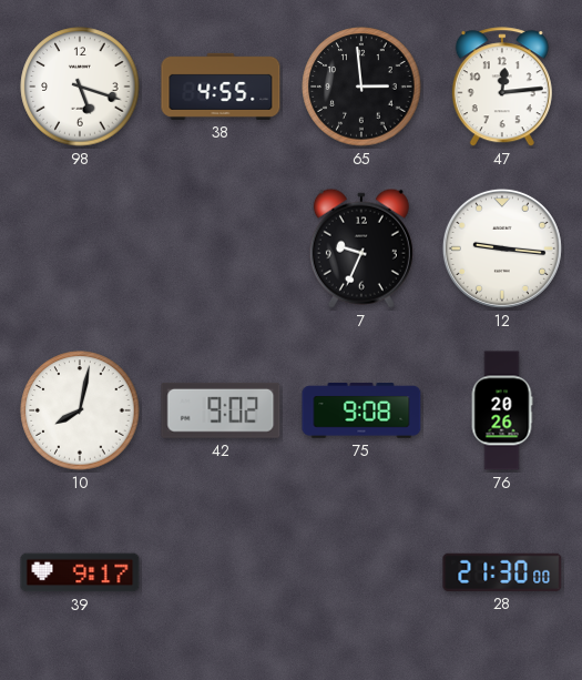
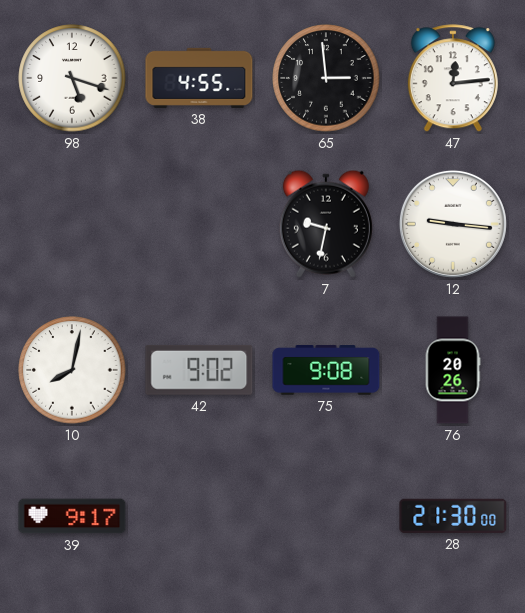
7: 9:34 -> 9:32 (326, 224)
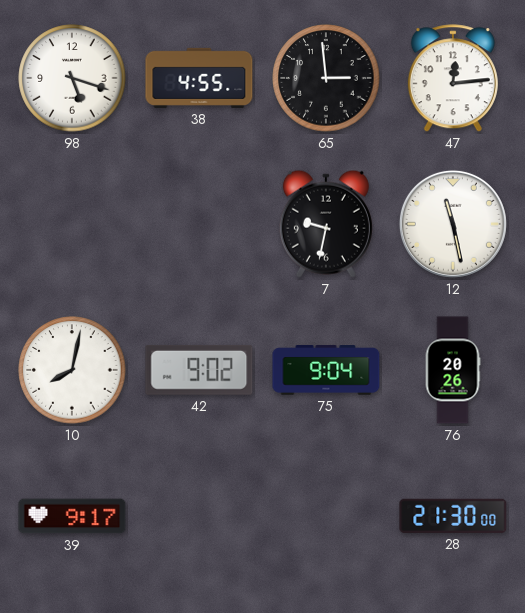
12: 9:16 -> 11:28 (453, 224)
75: 9:08 -> 9:04 (326, 370)
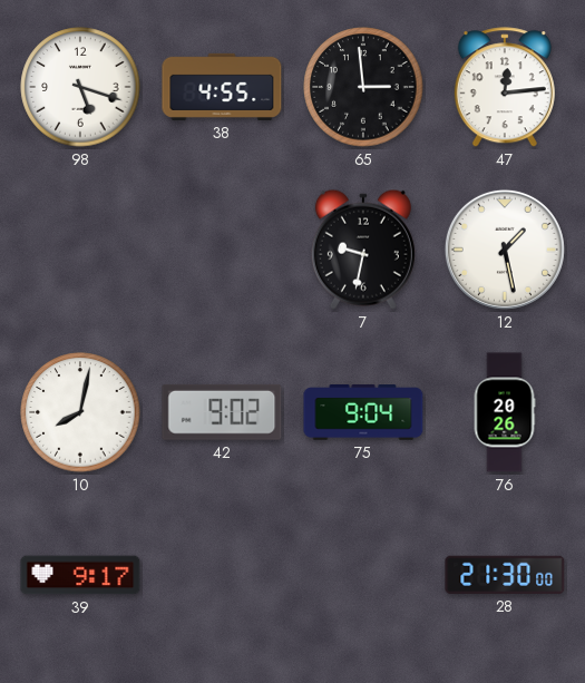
12: 11:28 -> 1:28 (505, 250)
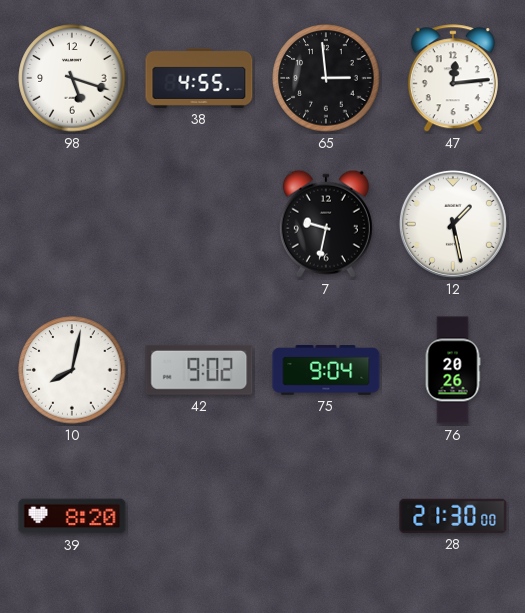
39: 9:17 -> 8:20 (72, 516)
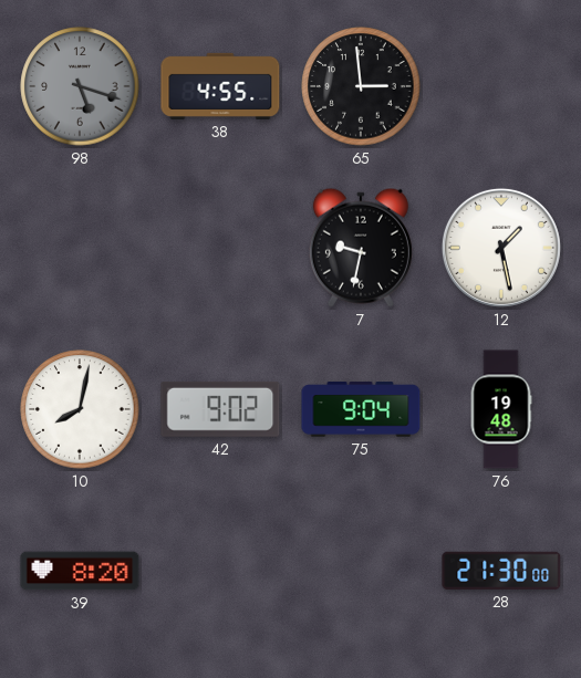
98 dial: white -> grey (80, 86)
47: 12:14 -> none (453, 79)
76: 20:26 -> 19:48 (501, 409)
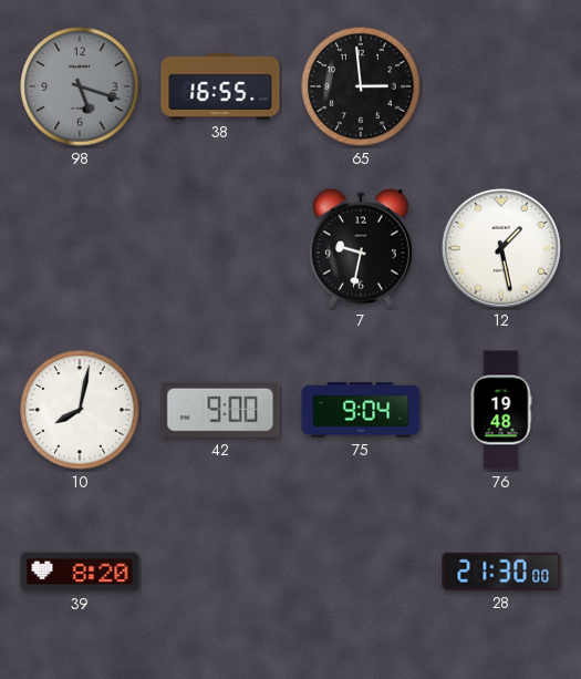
38: 4:55 -> 16:55 (220, 86)
42: 9:02 -> 9:00 (220, 410)
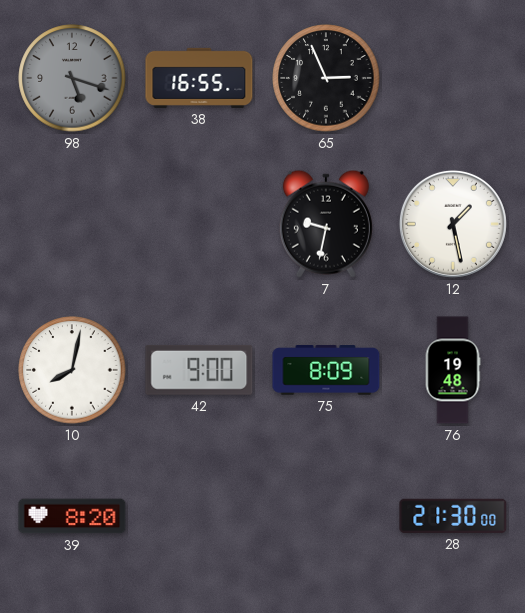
65: 2:59 -> 2:56 (326, 78)
75: 9:04 -> 8:09 (326, 370)
